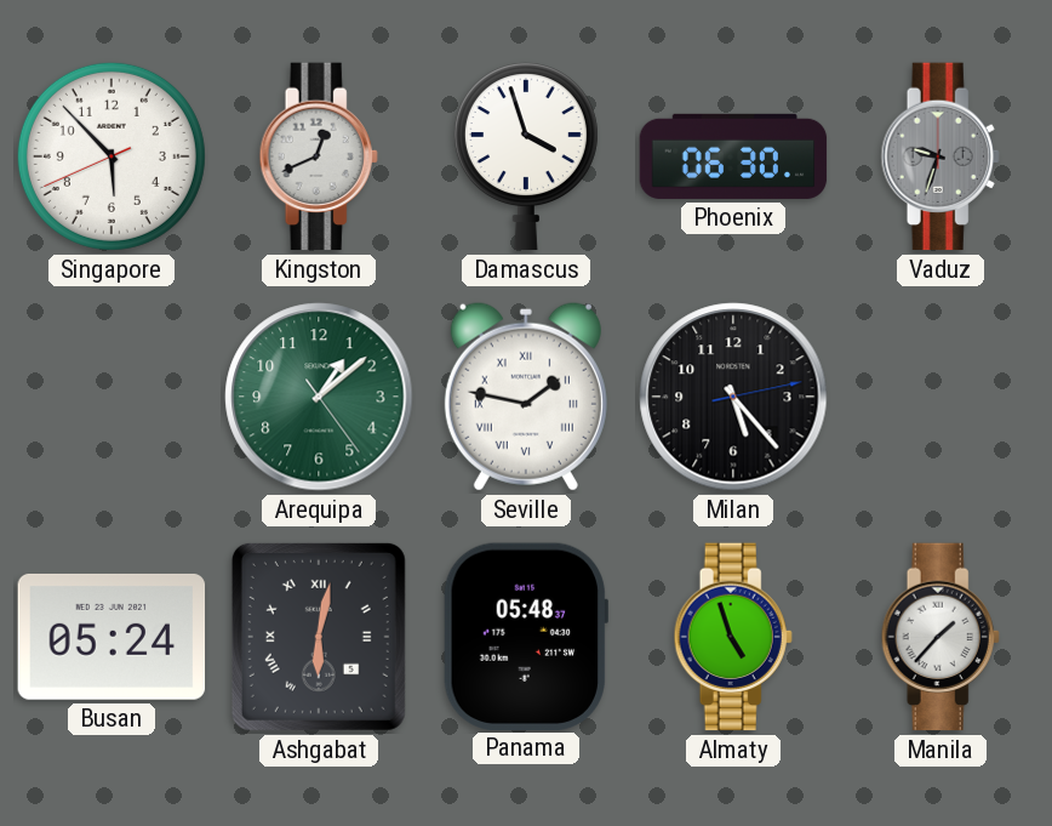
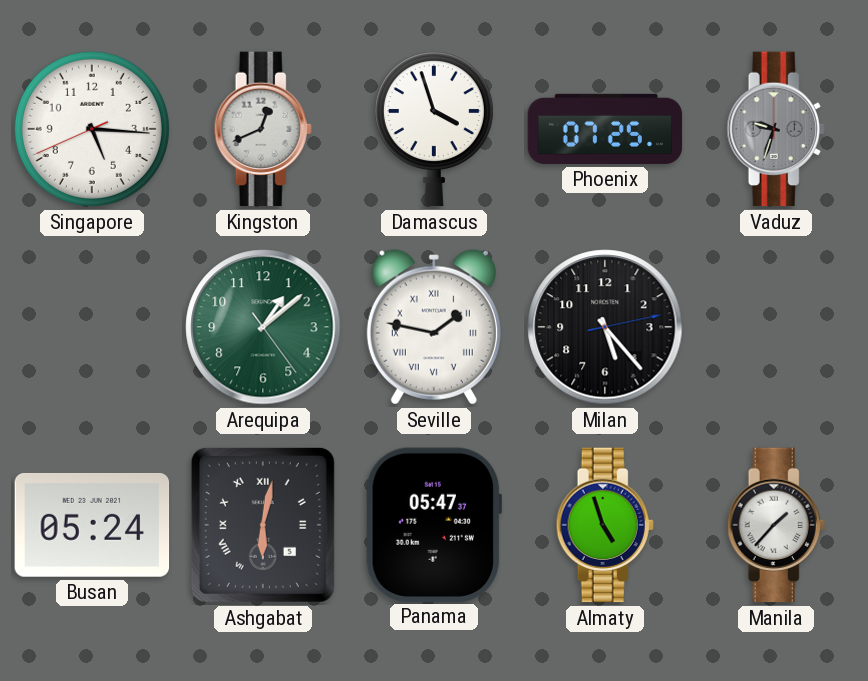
Singapore: 5:52 -> 5:15 (92, 129)
Phoenix: 06:30 -> 07:25 (605, 129)
Panama: 05:48 -> 05:47 (433, 524)
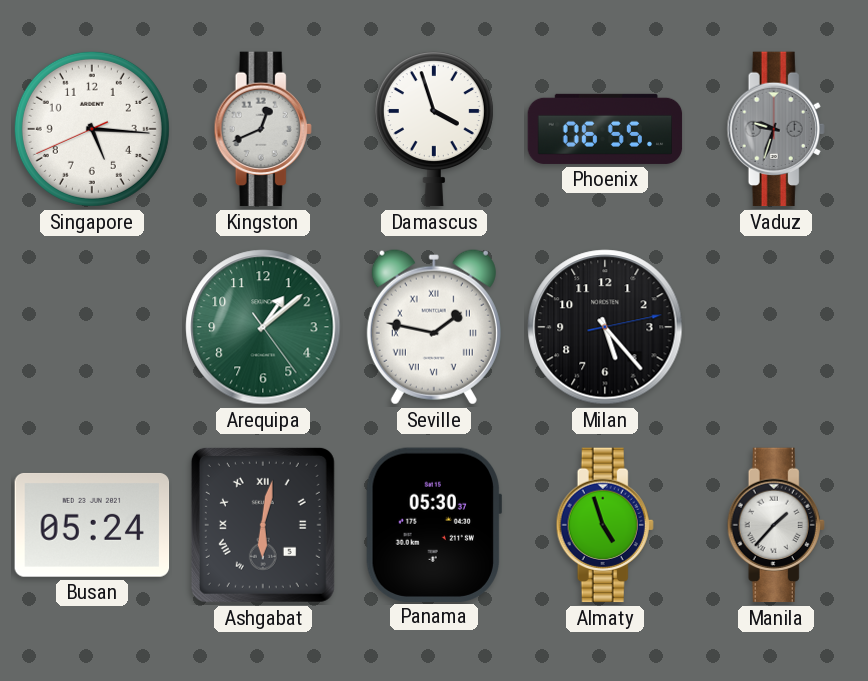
Phoenix: 07:25 -> 06:55 (605, 129)
Panama: 05:47 -> 05:30 (433, 524)
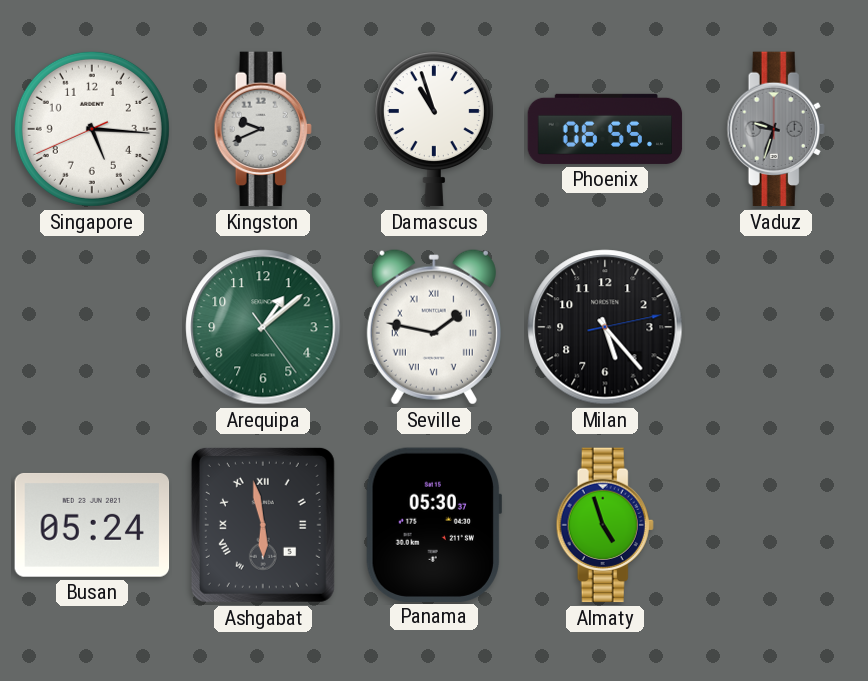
Kingston: 12:41 -> 9:41 (263, 129)
Damascus: 3:57 -> 10:57 (434, 129)
Ashgabat: 6:02 -> 5:58 (263, 525)
Manila: 1:37 -> none (776, 525)
